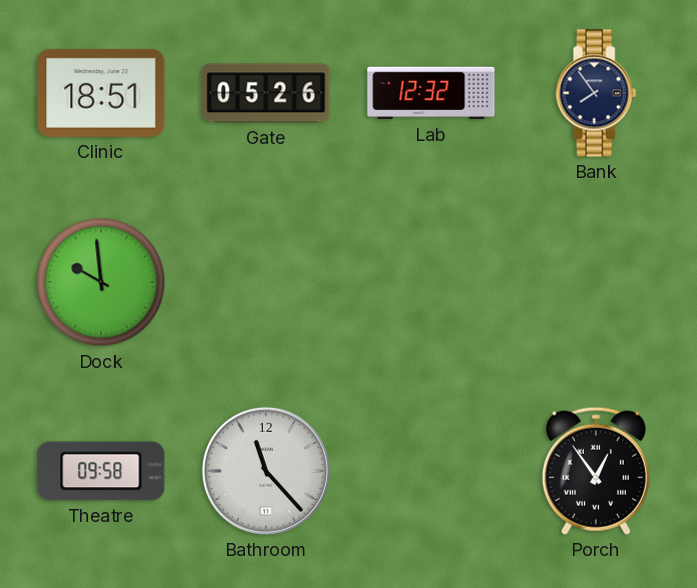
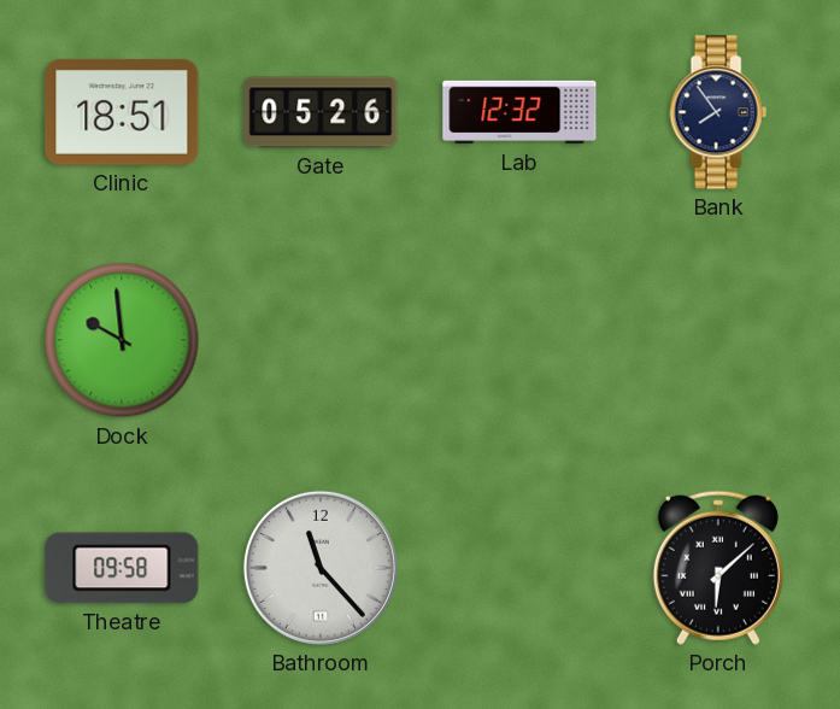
Porch: 12:54 -> 6:08 (718, 568)
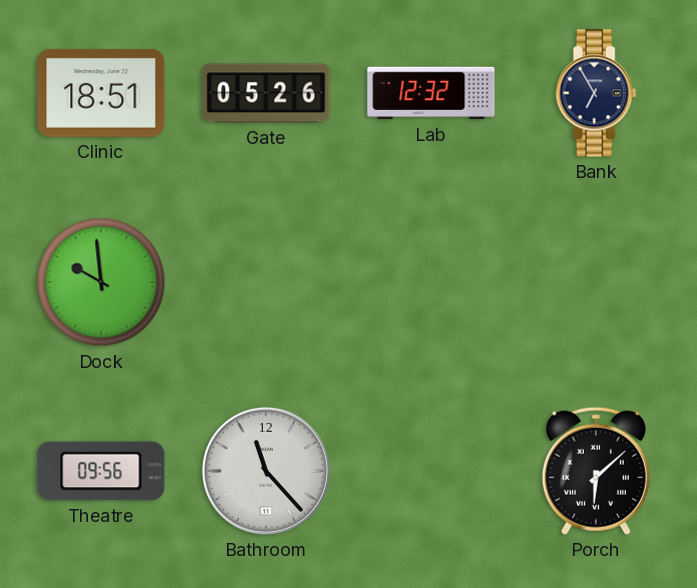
Bank: 7:54 -> 6:55 (596, 93)
Theatre: 09:58 -> 09:56 (101, 471)
